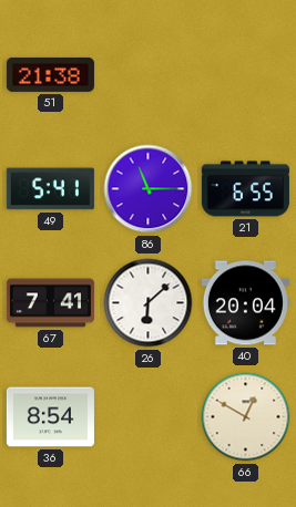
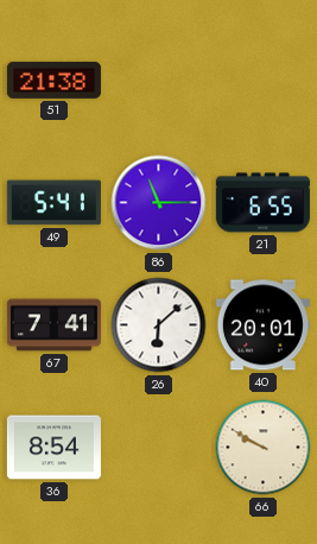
40: 20:04 -> 20:01 (262, 325)
66: 12:50 -> 9:50 (264, 448)
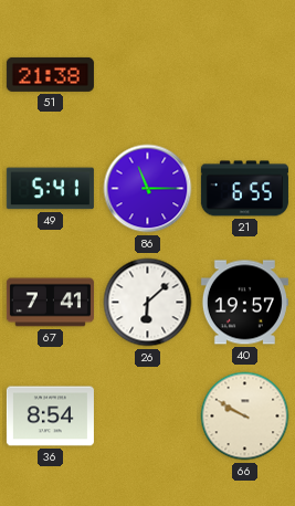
40: 20:01 -> 19:57 (244, 303)
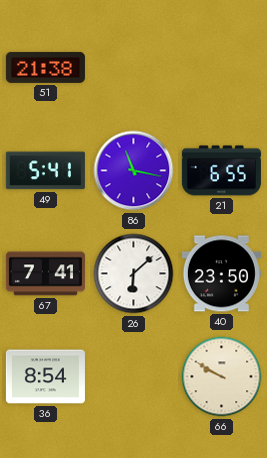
86: 11:15 -> 11:17 (134, 171)
40: 19:57 -> 23:50 (221, 274)
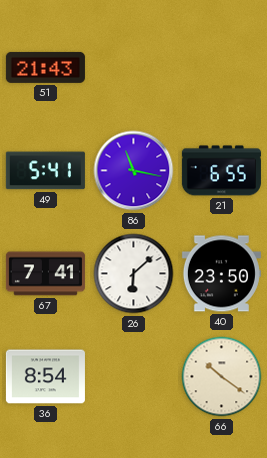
51: 21:38 -> 21:43 (45, 67)
66: 9:50 -> 10:21 (222, 377)
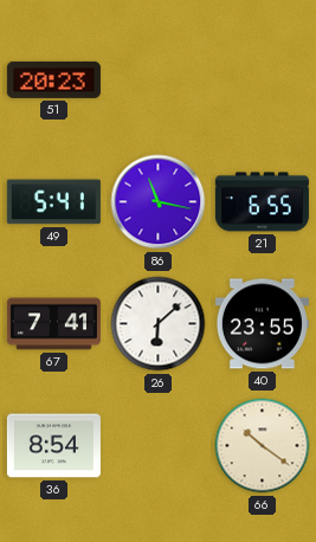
51: 21:43 -> 20:23 (53, 79)
40: 23:50 -> 23:55 (262, 324)
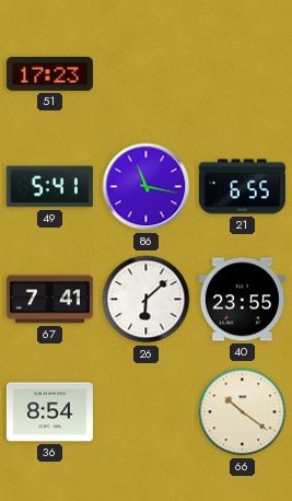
51: 20:23 -> 17:23 (49, 73)
